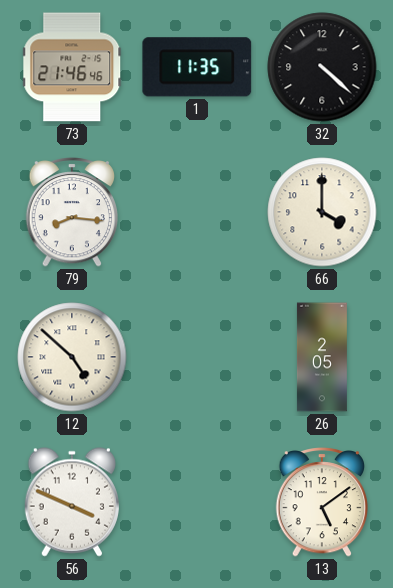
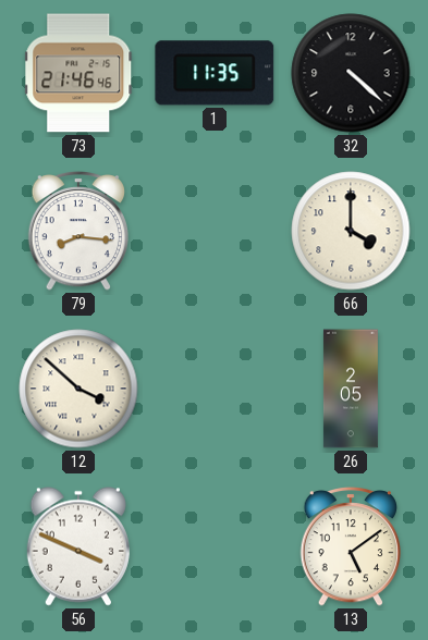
12: 4:52 -> 3:52 (78, 389)
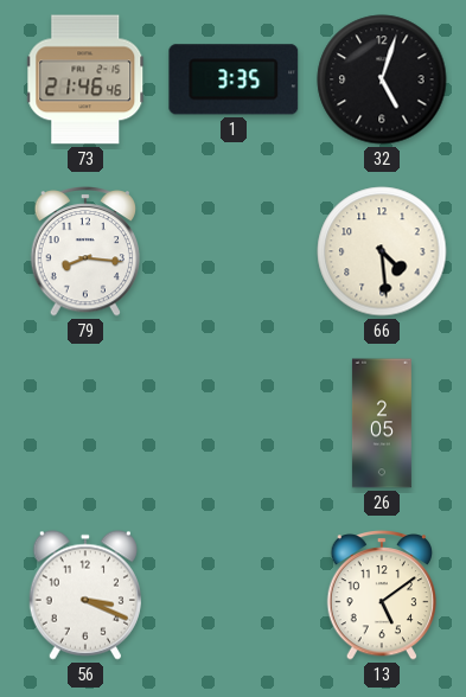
1: 11:35 -> 3:35 (234, 79)
32: 4:22 -> 5:03 (382, 79)
66: 4:00 -> 4:29 (382, 251)
12: 3:52 -> none (78, 389)
56: 3:49 -> 3:19 (85, 595)
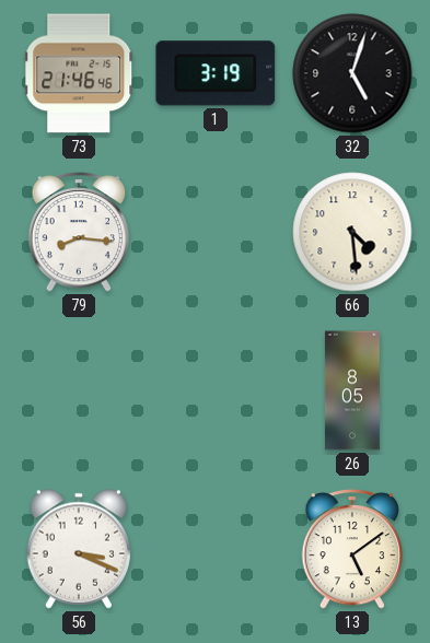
1: 3:35 -> 3:19 (216, 73)
26: 2:05 -> 8:05 (352, 390)
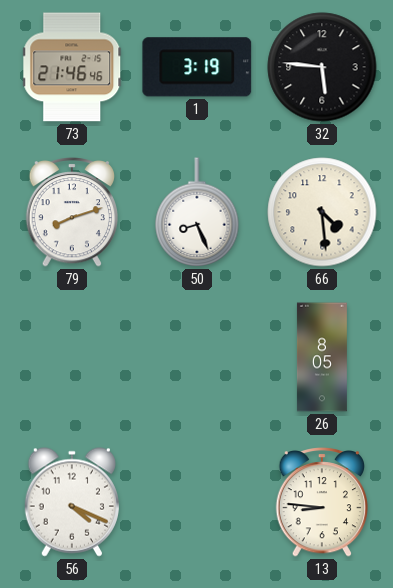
32: 5:03 -> 5:46 (322, 67)
79: 8:16 -> 8:12 (72, 213)
50: none -> 8:26 (197, 212)
56: 3:19 -> 4:19 (72, 502)
13: 5:09 -> 8:46 (322, 503)
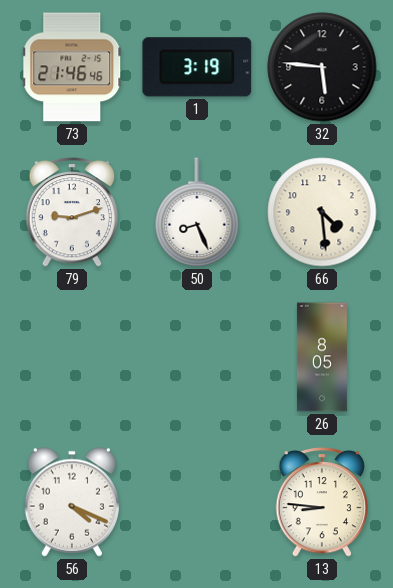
79: 8:12 -> 9:12 (72, 213)
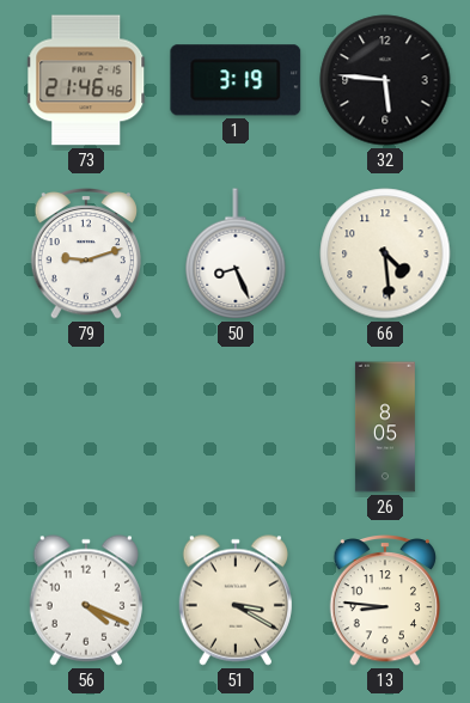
51: none -> 3:20 (236, 600)
